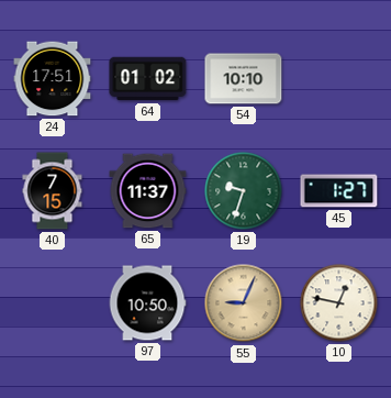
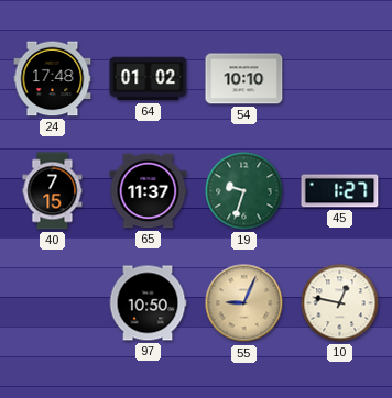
24: 17:51 -> 17:48 (53, 79)
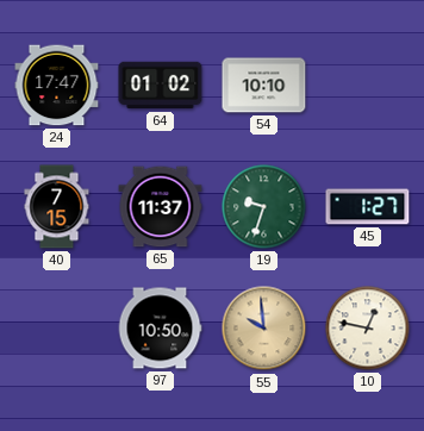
24: 17:48 -> 17:47 (57, 86)
55: 9:04 -> 9:59 (264, 329)
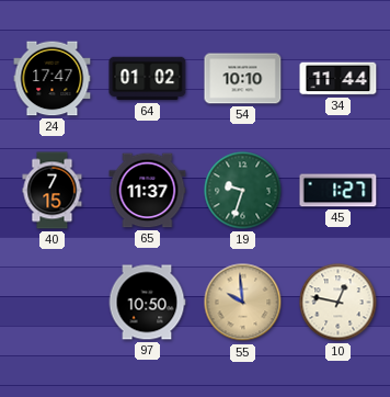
34: none -> 11:44 (339, 79)
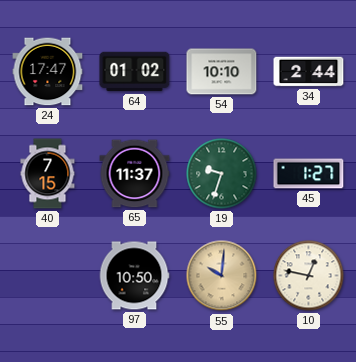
34: 11:44 -> 2:44 (309, 72)
55: 9:59 -> 10:01 (222, 276)
